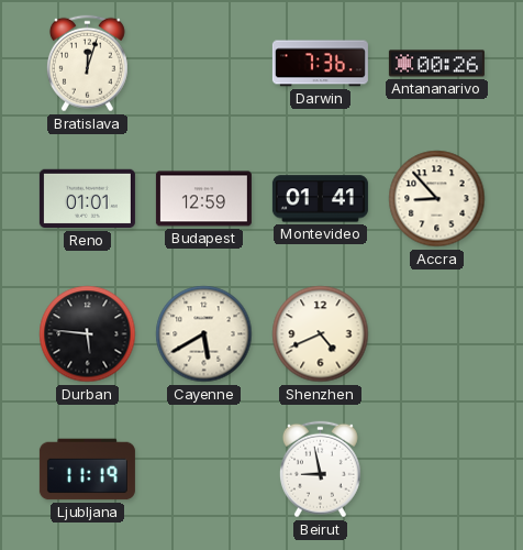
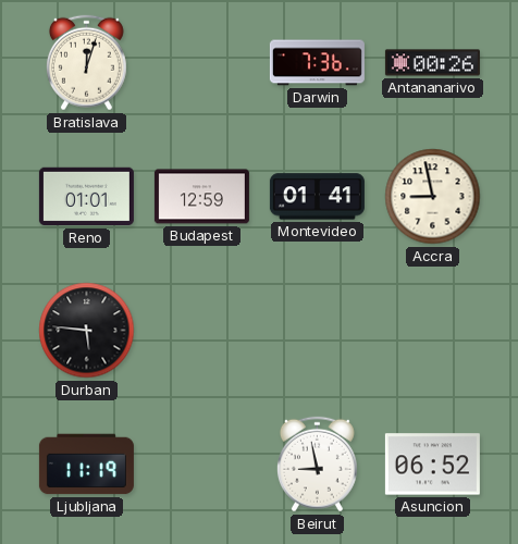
Accra: 8:53 -> 8:58 (433, 197)
Cayenne: 5:40 -> none (204, 334)
Shenzhen: 4:41 -> none (321, 334)
Asuncion: none -> 06:52 (432, 465)
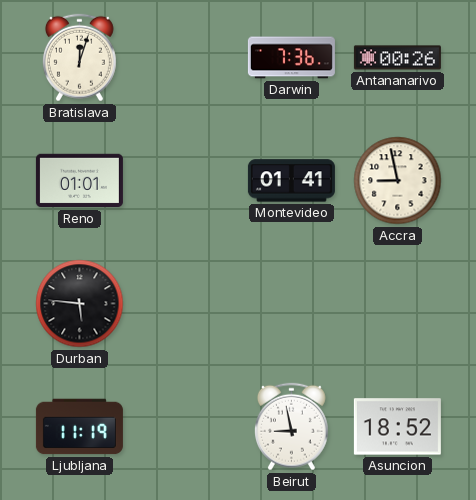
Budapest: 12:59 -> none (201, 197)
Asuncion: 06:52 -> 18:52 (397, 427)
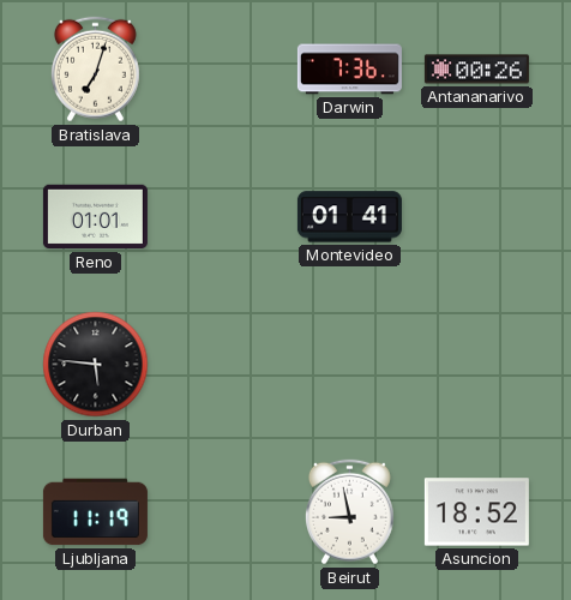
Bratislava: 12:03 -> 7:03 (95, 70)
Accra: 8:58 -> none (398, 181)
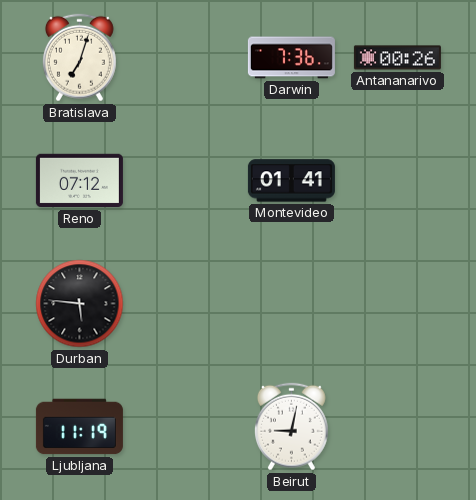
Reno: 01:01 -> 07:12 (79, 181)
Beirut: 8:58 -> 9:02 (291, 427)
Asuncion: 18:52 -> none (476, 512)
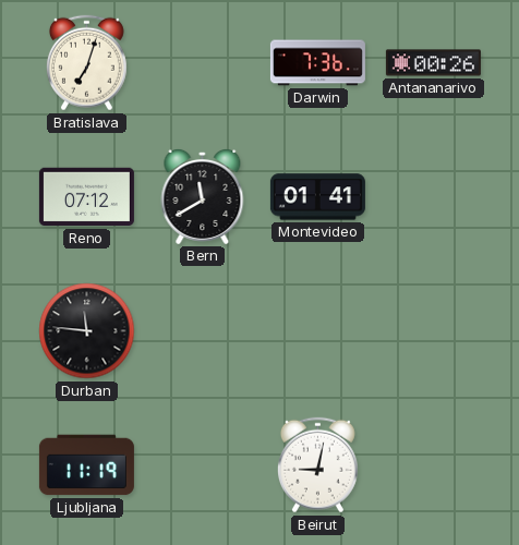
Bern: none -> 11:40 (203, 196)
Durban: 5:46 -> 11:46 (87, 331)
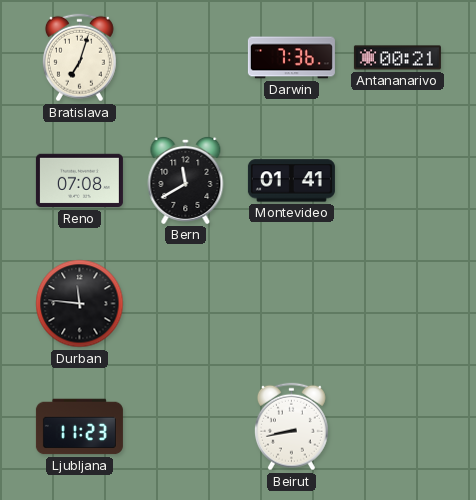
Antananarivo: 00:26 -> 00:21 (397, 58)
Reno: 07:12 -> 07:08 (79, 181)
Ljubljana: 11:19 -> 11:23 (79, 427)
Beirut: 9:02 -> 8:43 (291, 427)
